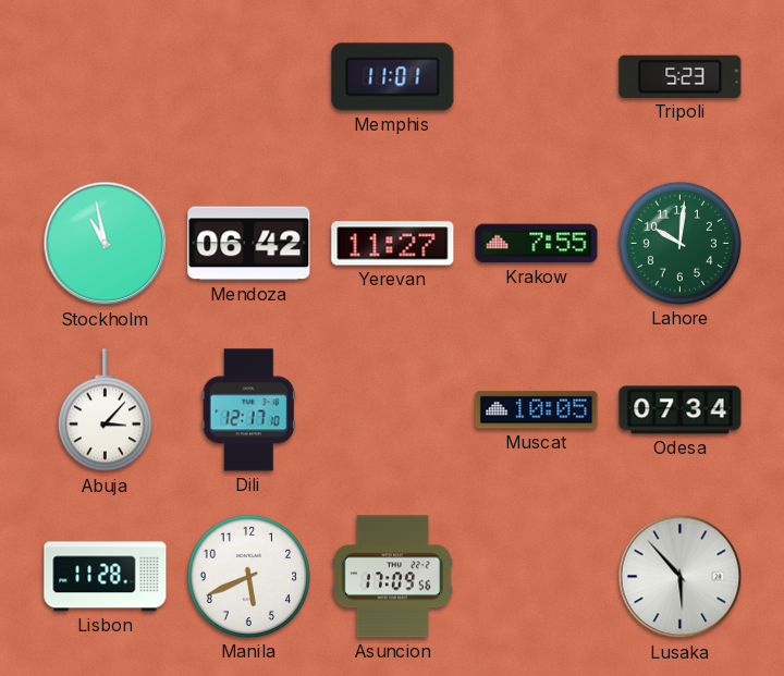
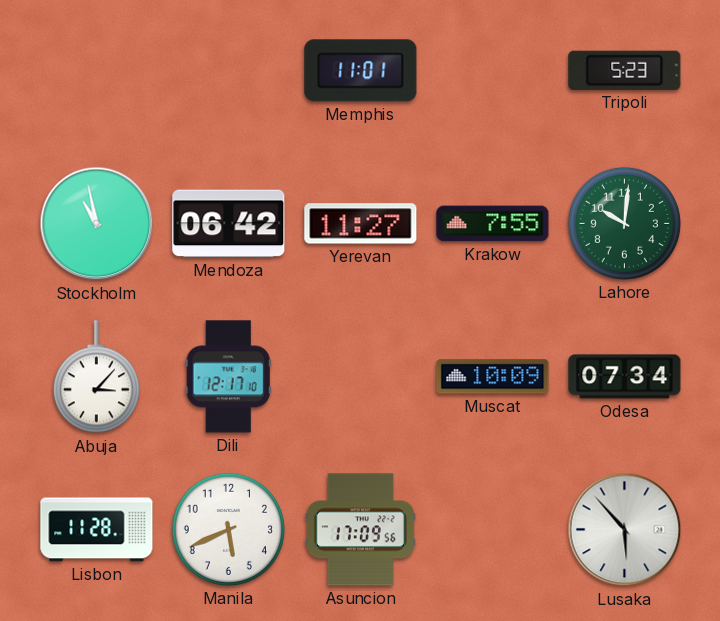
Muscat: 10:05 -> 10:09 (493, 377)
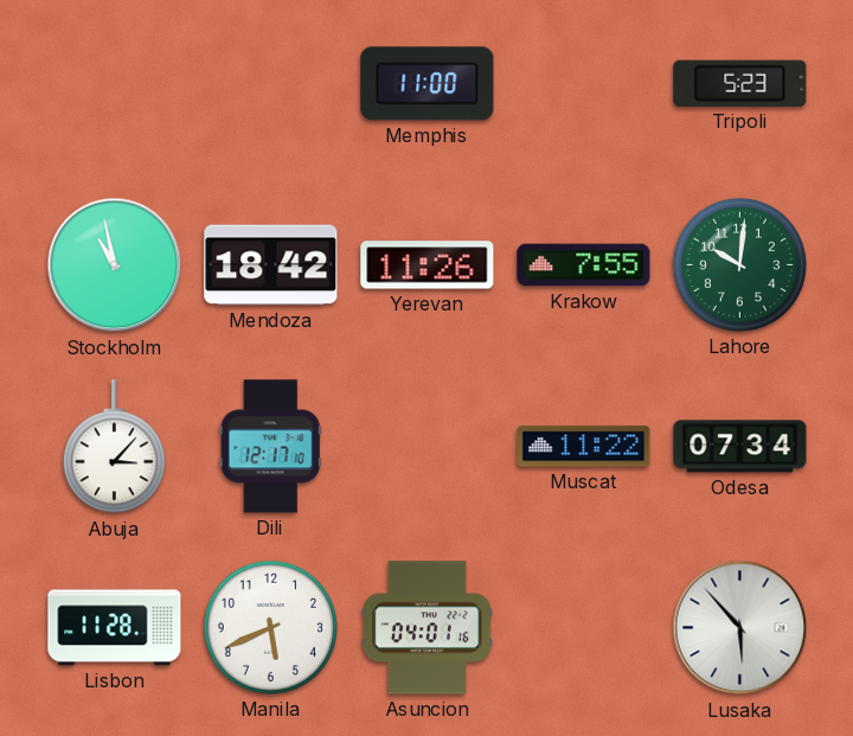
Memphis: 11:01 -> 11:00 (428, 84)
Mendoza: 06:42 -> 18:42 (271, 265)
Yerevan: 11:27 -> 11:26 (428, 265)
Muscat: 10:09 -> 11:22 (584, 447)
Asuncion: 17:09 -> 04:01 (426, 628)
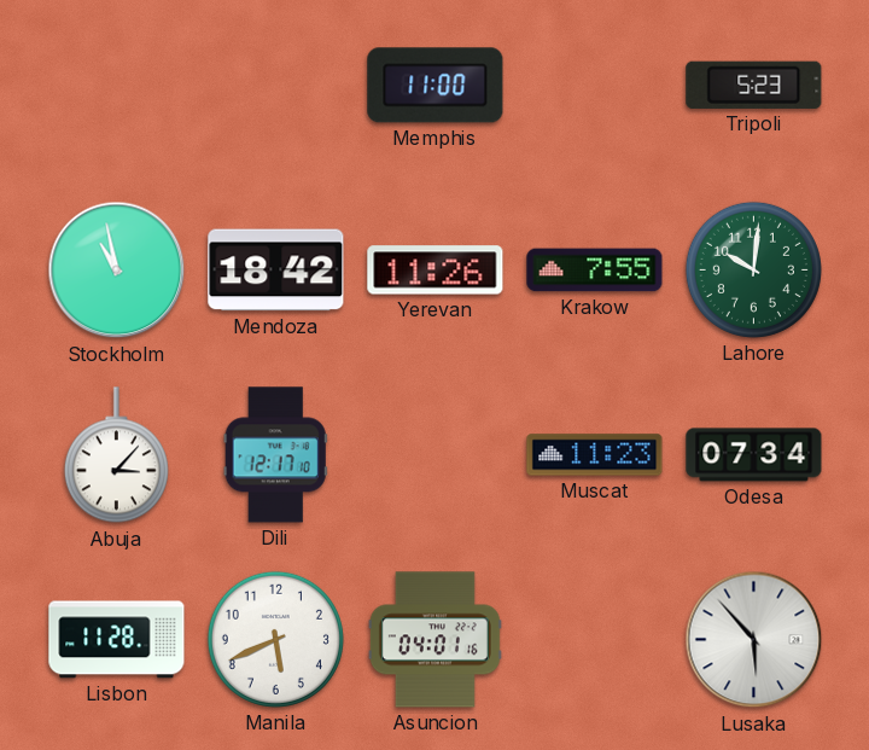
Muscat: 11:22 -> 11:23 (595, 455)
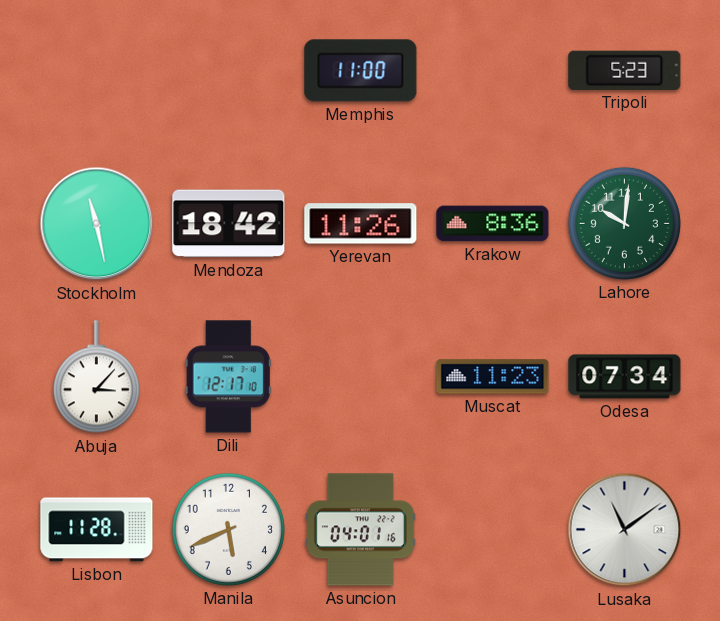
Stockholm: 10:58 -> 11:28 (97, 224)
Krakow: 7:55 -> 8:36 (493, 224)
Lusaka: 5:53 -> 11:09 (625, 530)
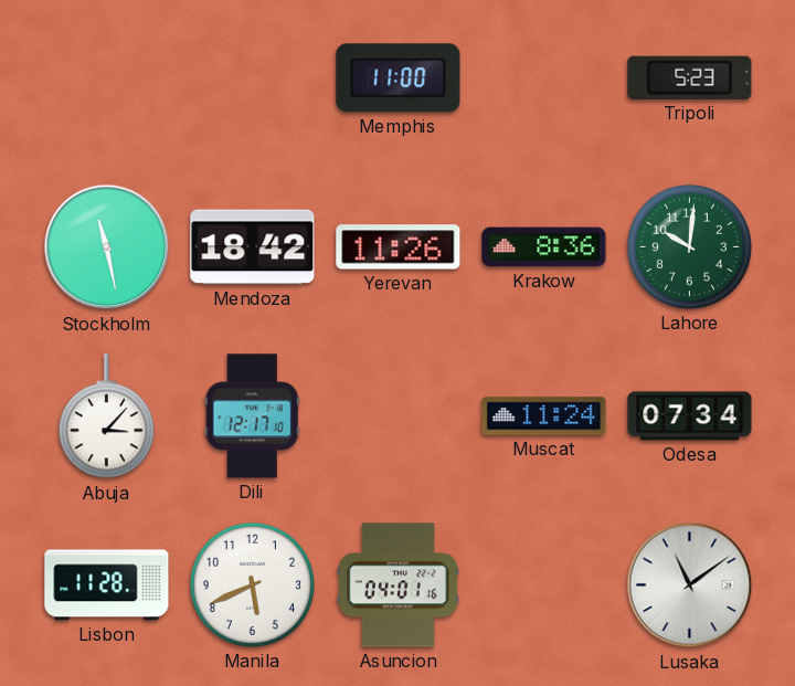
Muscat: 11:23 -> 11:24 (544, 416)
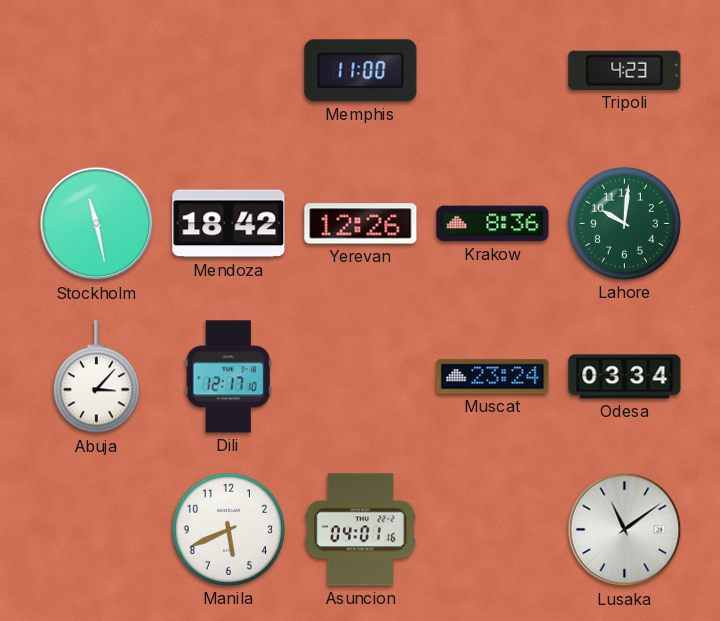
Tripoli: 5:23 -> 4:23 (625, 70)
Yerevan: 11:26 -> 12:26 (361, 224)
Muscat: 11:24 -> 23:24 (493, 377)
Odesa: 07:34 -> 03:34 (625, 377)
Lisbon: 11:28 -> none (107, 585)
